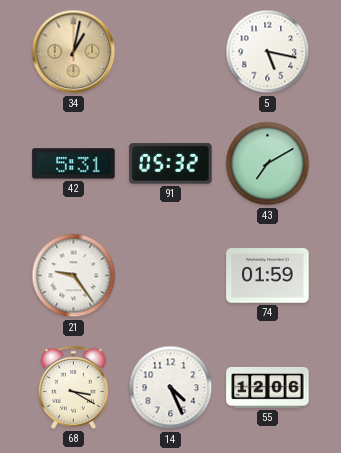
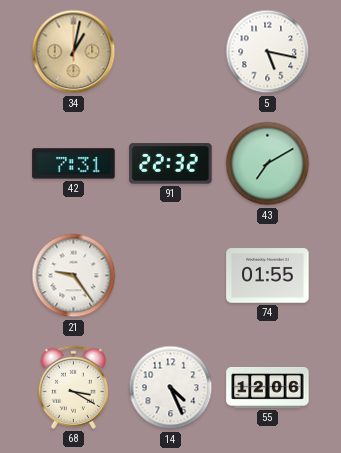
42: 5:31 -> 7:31 (74, 164)
91: 05:32 -> 22:32 (171, 164)
74: 01:59 -> 01:55 (268, 276)
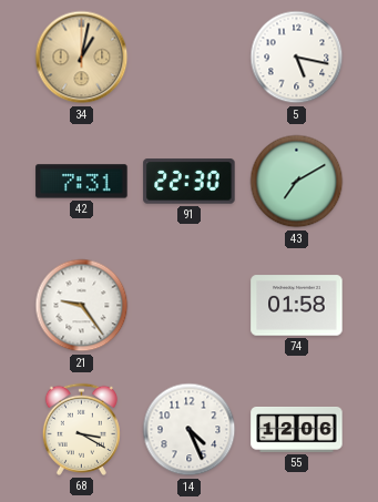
91: 22:32 -> 22:30 (190, 182)
74: 01:55 -> 01:58 (297, 306)
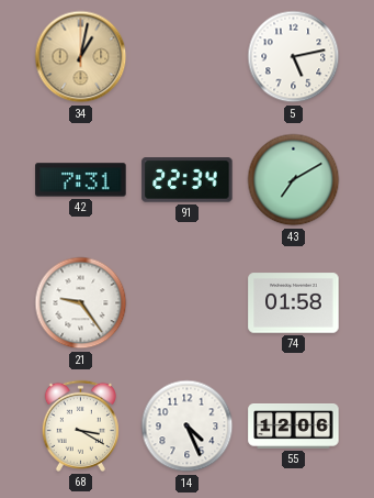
5: 5:17 -> 5:13 (294, 57)
91: 22:30 -> 22:34 (188, 180)
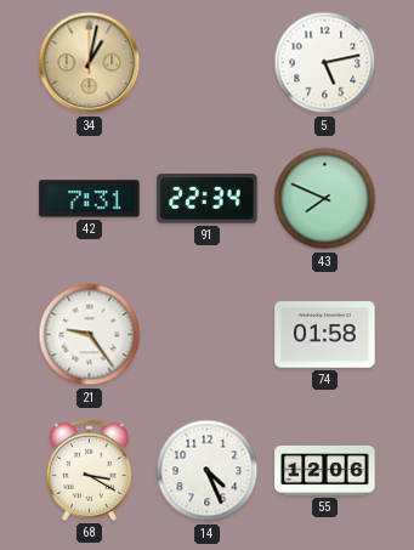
43: 7:10 -> 7:49 (325, 199)
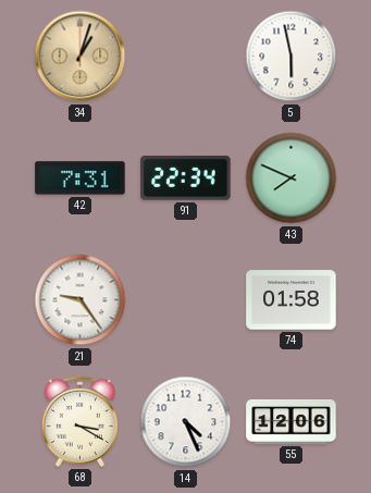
34: 1:02 -> 1:03 (81, 57)
5: 5:13 -> 5:58 (292, 57)
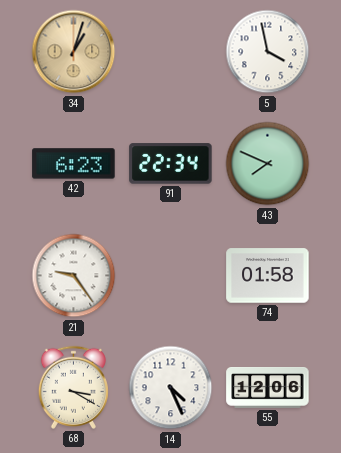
5: 5:58 -> 3:58 (268, 52)
42: 7:31 -> 6:23 (74, 164)
